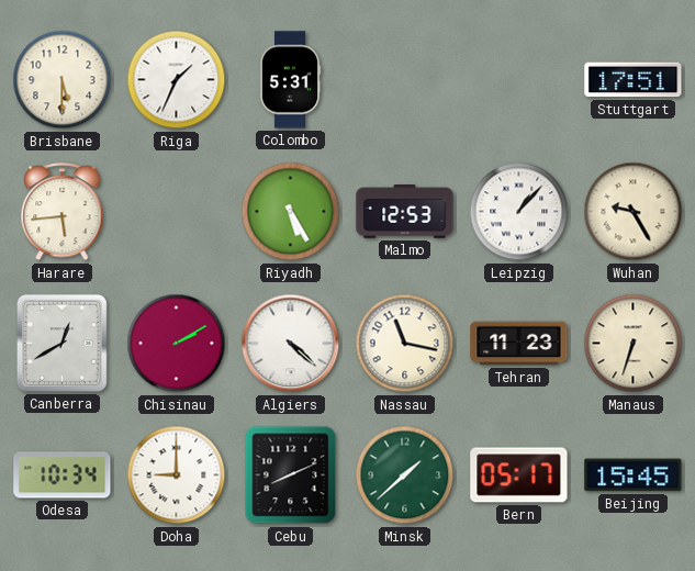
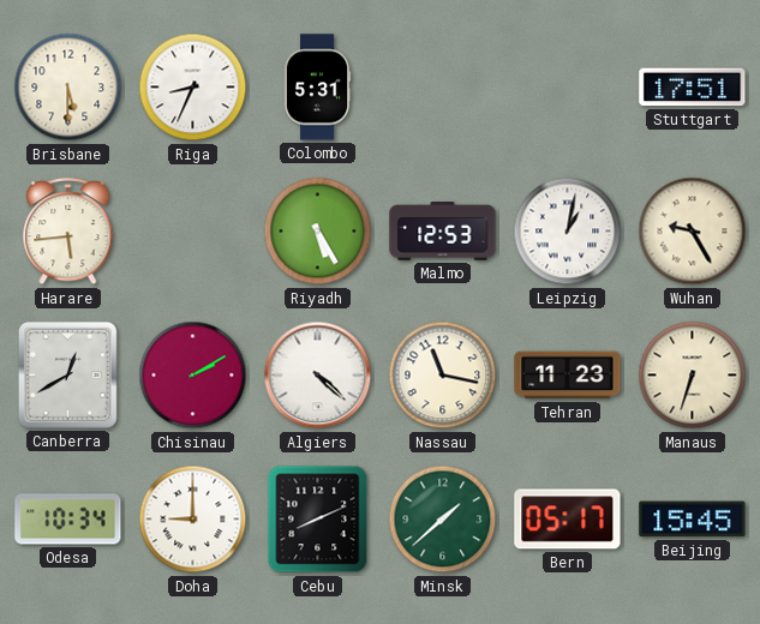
Riga: 1:34 -> 8:34 (193, 88)
Leipzig: 1:07 -> 1:02 (568, 232)
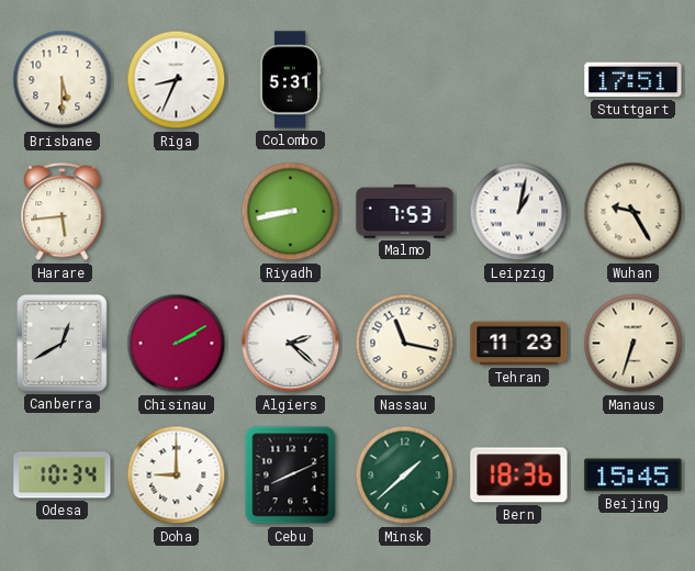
Riyadh: 5:25 -> 8:43 (291, 212)
Malmo: 12:53 -> 7:53 (405, 212)
Algiers: 4:22 -> 2:22 (291, 344)
Bern: 05:17 -> 18:36 (519, 475)
